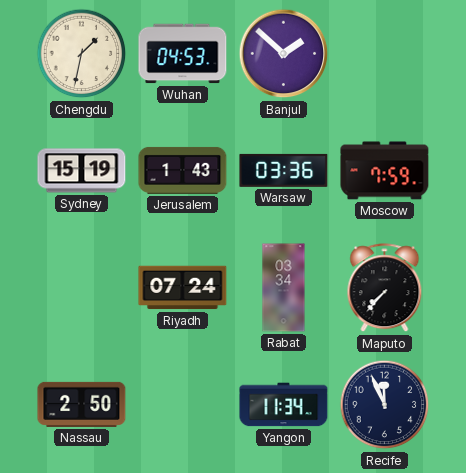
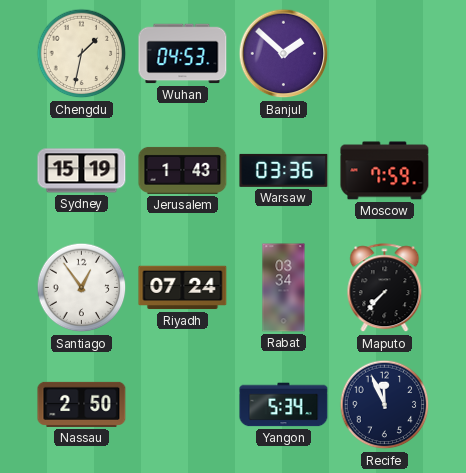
Santiago: none -> 12:54 (82, 288)
Yangon: 11:34 -> 5:34 (284, 405)
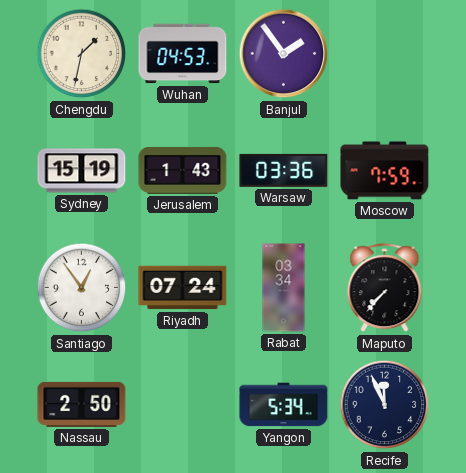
Banjul: 1:52 -> 1:54 (284, 54)
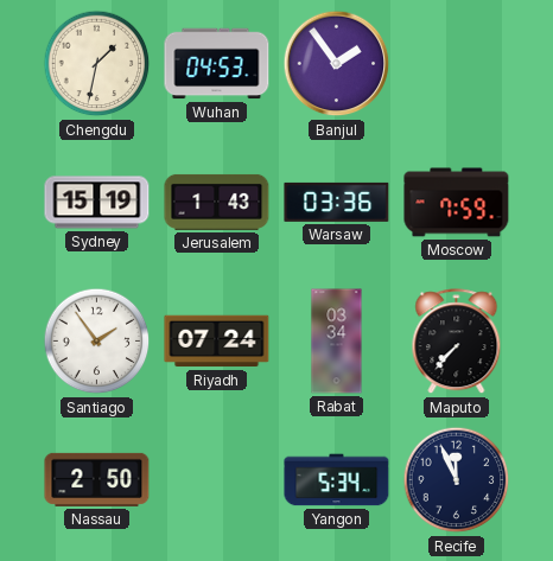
Santiago: 12:54 -> 1:54 (97, 342)
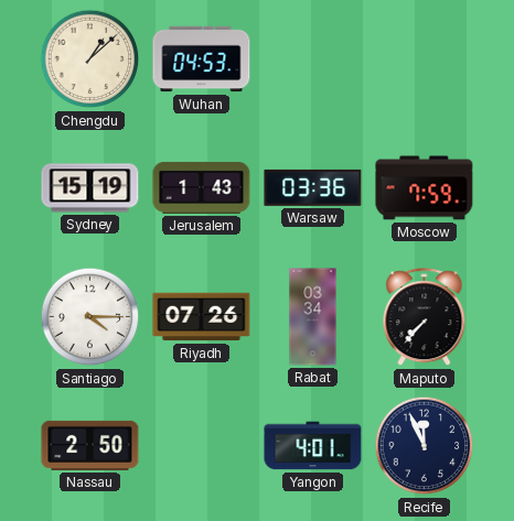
Chengdu: 1:32 -> 1:08 (90, 59)
Banjul: 1:54 -> none (337, 64)
Santiago: 1:54 -> 4:15 (90, 317)
Riyadh: 07:24 -> 07:26 (202, 317)
Yangon: 5:34 -> 4:01 (313, 446)
